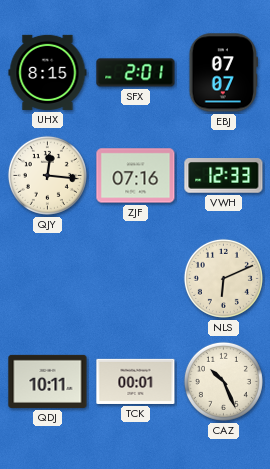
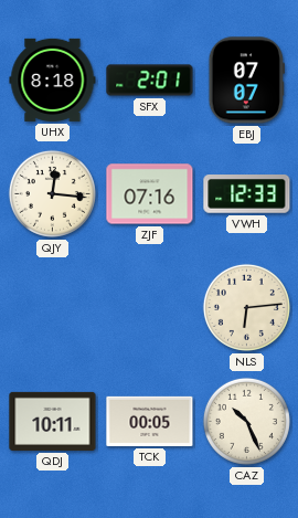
UHX: 8:15 -> 8:18 (53, 80)
NLS: 6:11 -> 6:14 (246, 307)
TCK: 00:01 -> 00:05 (150, 421)
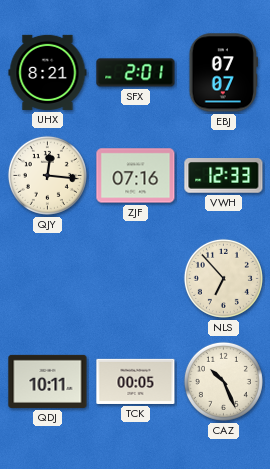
UHX: 8:18 -> 8:21 (48, 72)
NLS: 6:14 -> 6:53 (223, 278)
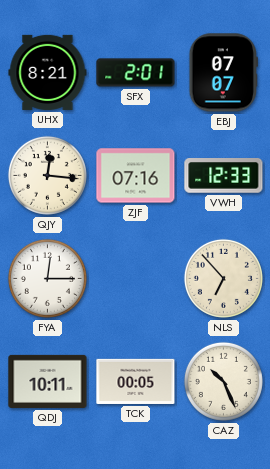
FYA: none -> 12:15 (47, 278)
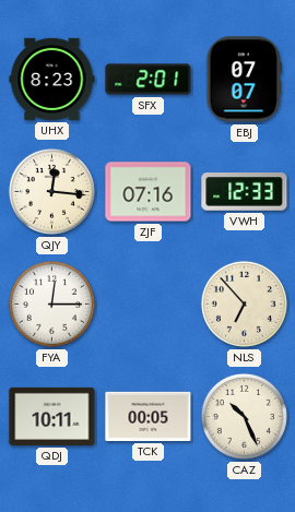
UHX: 8:21 -> 8:23 (52, 79)
